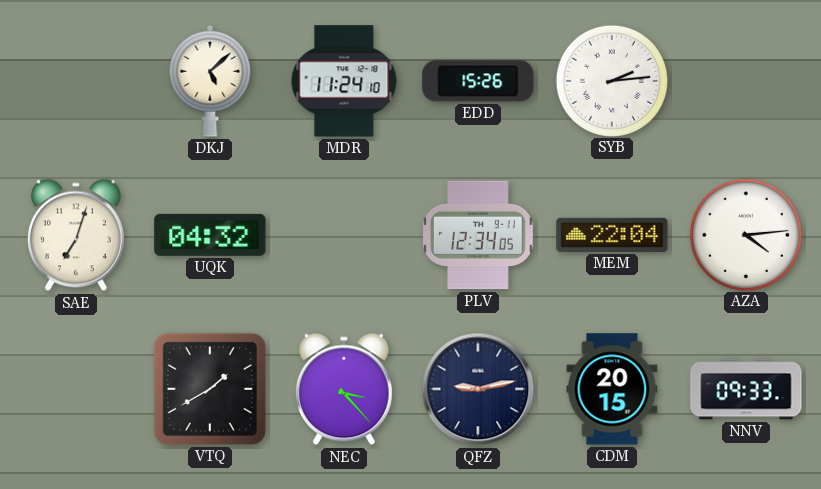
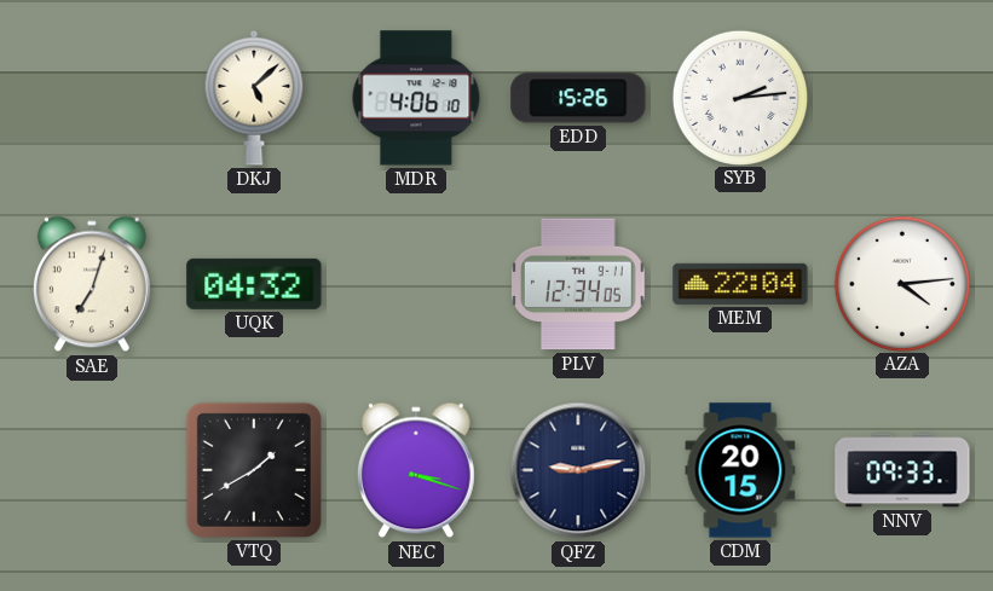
MDR: 11:24 -> 4:06 (416, 98)
NEC: 3:23 -> 3:18 (416, 470)
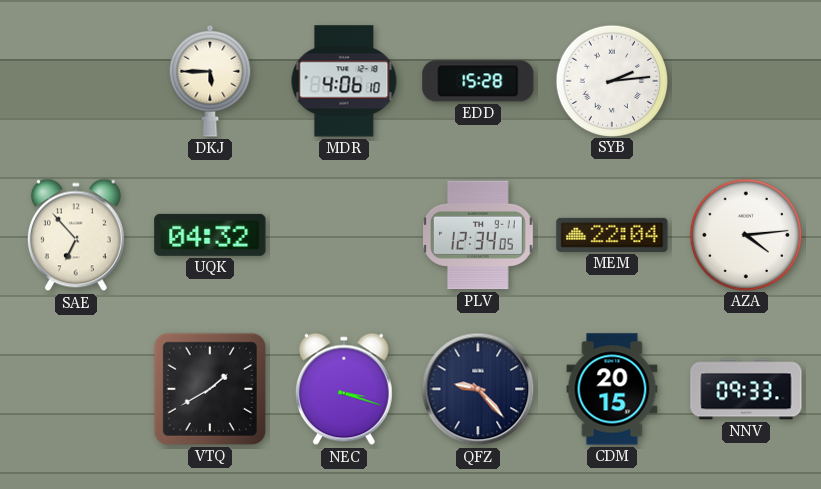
DKJ: 5:08 -> 5:45 (210, 81)
EDD: 15:26 -> 15:28 (478, 81)
SAE: 7:03 -> 6:53 (76, 235)
QFZ: 9:13 -> 9:23 (478, 389)
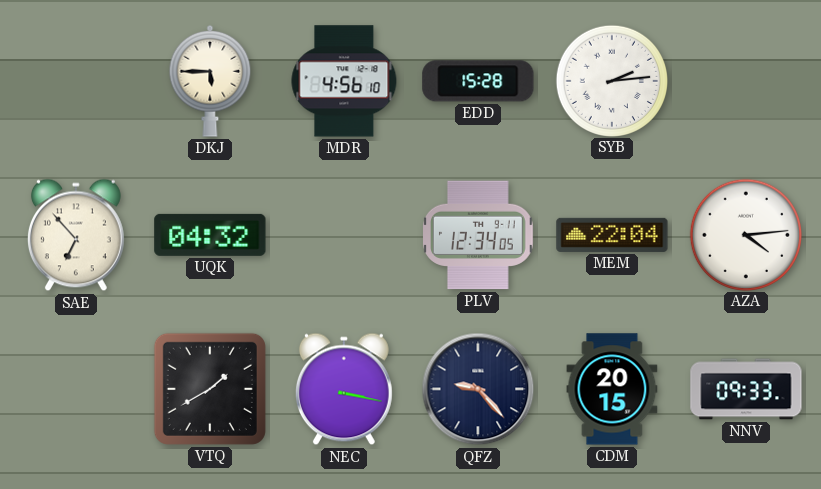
MDR: 4:06 -> 4:56 (344, 81)
NEC: 3:18 -> 3:17 (344, 389)
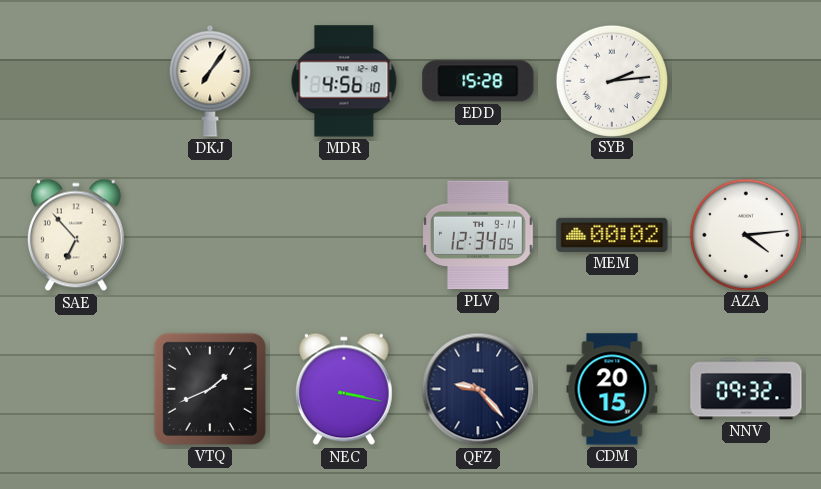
DKJ: 5:45 -> 7:06 (210, 81)
UQK: 04:32 -> none (210, 235)
MEM: 22:04 -> 00:02 (612, 235)
VTQ: 1:40 -> 1:41 (210, 389)
NNV: 09:33 -> 09:32 (746, 389)
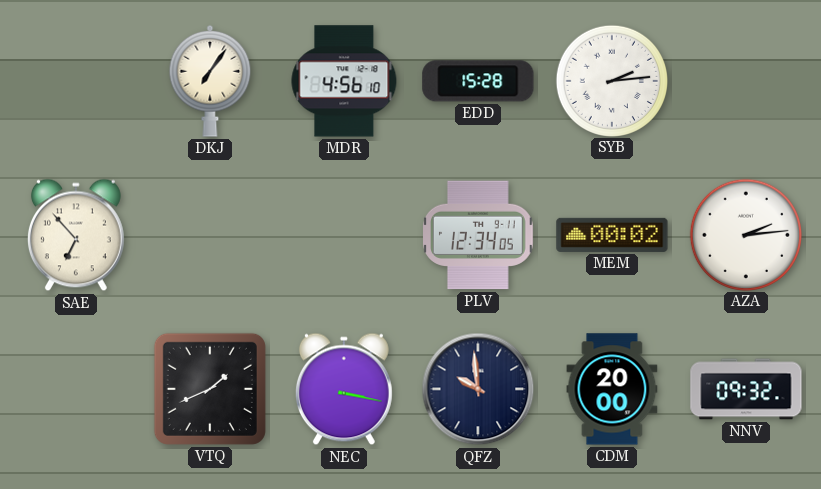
AZA: 4:14 -> 2:14 (745, 234)
QFZ: 9:23 -> 9:59 (478, 389)
CDM: 20:15 -> 20:00 (612, 389)
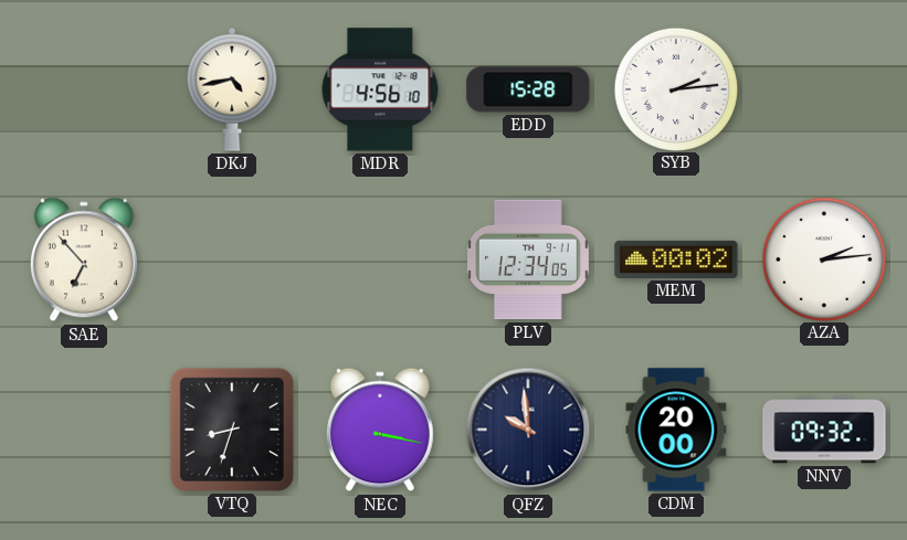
DKJ: 7:06 -> 4:43 (232, 89)
VTQ: 1:41 -> 8:33 (232, 430)
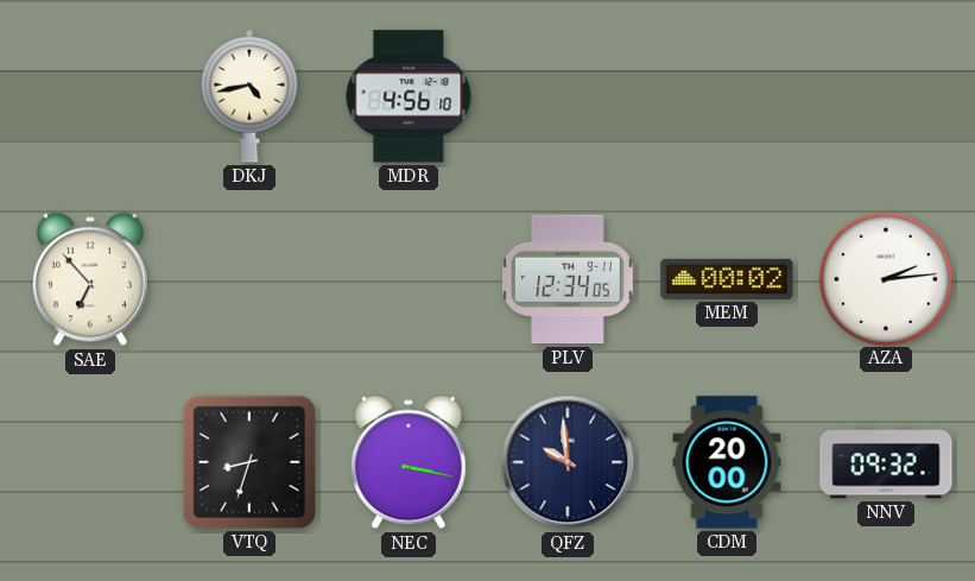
EDD: 15:28 -> none (528, 89)
SYB: 2:14 -> none (675, 88)
